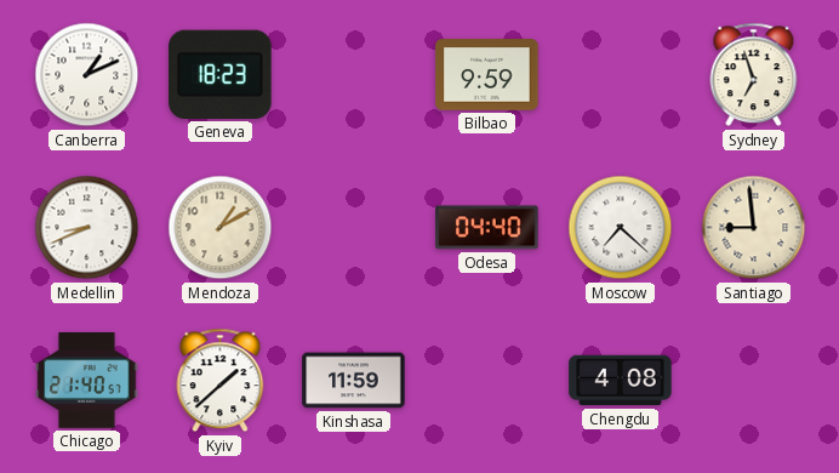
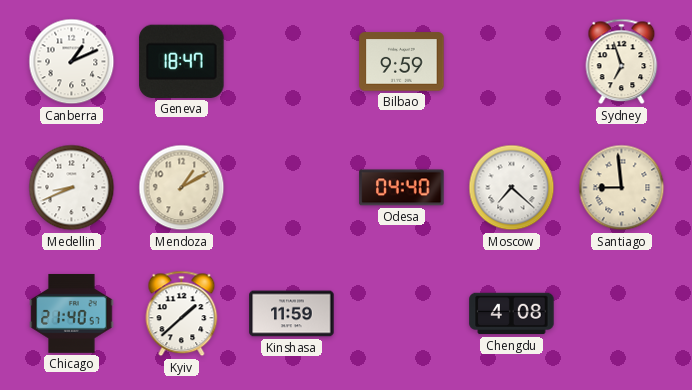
Geneva: 18:23 -> 18:47 (182, 61)
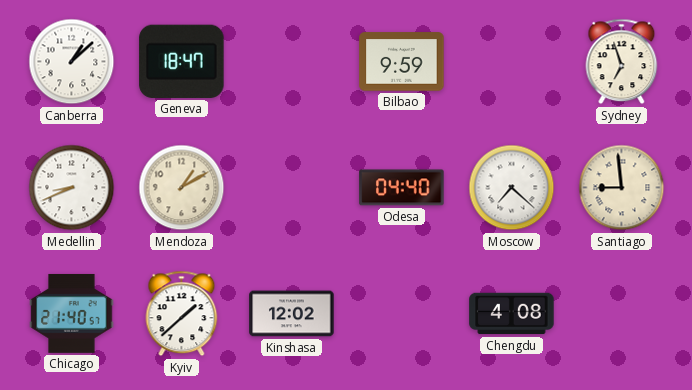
Canberra: 1:11 -> 1:08 (72, 62)
Kinshasa: 11:59 -> 12:02 (292, 314)
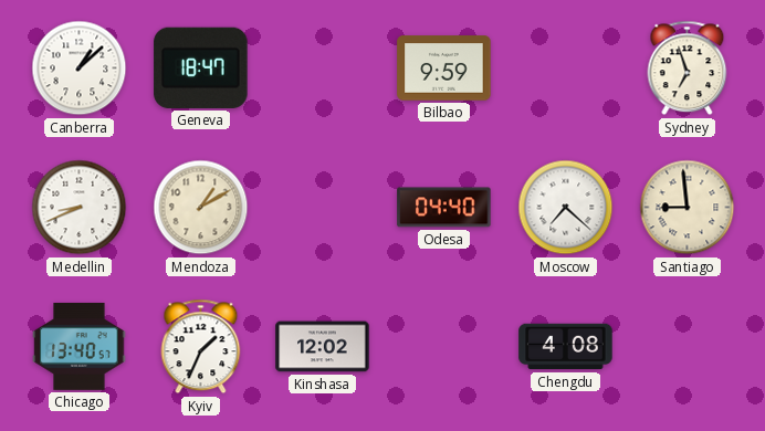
Chicago: 21:40 -> 13:40 (80, 346)
Kyiv: 1:38 -> 1:34 (201, 347)
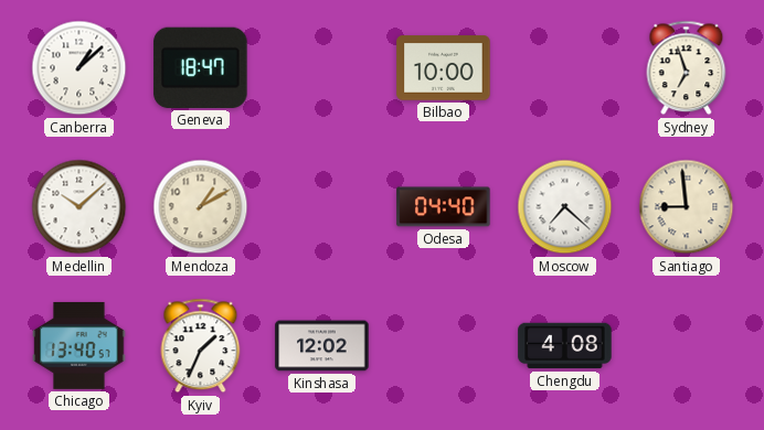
Bilbao: 9:59 -> 10:00 (444, 68)
Medellin: 8:41 -> 10:08 (79, 207)
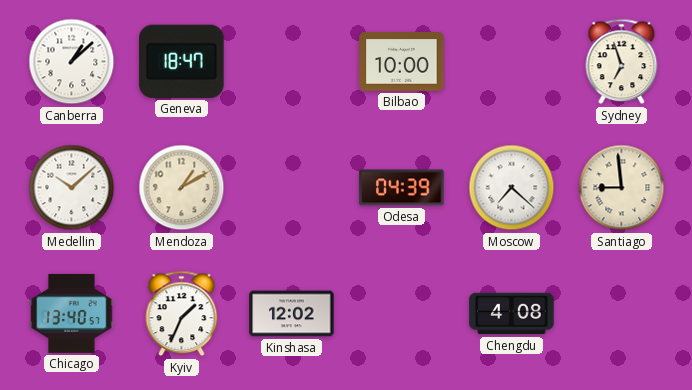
Odesa: 04:40 -> 04:39 (402, 188)
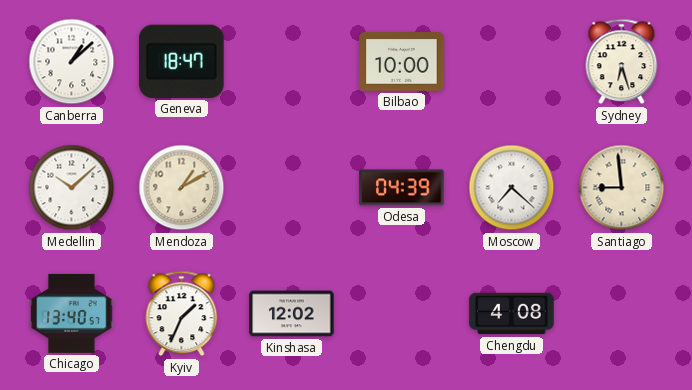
Sydney: 6:57 -> 6:27 (622, 62)
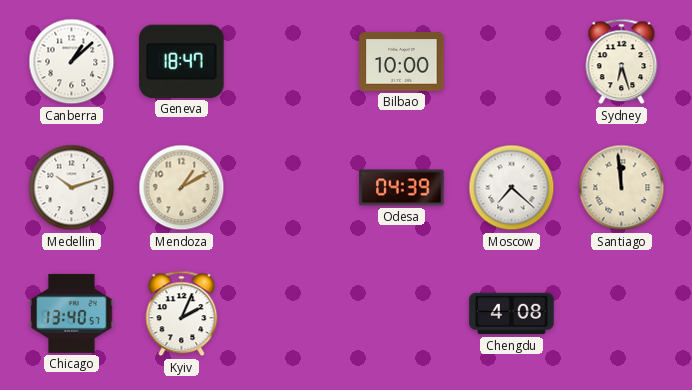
Medellin: 10:08 -> 10:12 (72, 188)
Santiago: 8:59 -> 11:59 (622, 188)
Kyiv: 1:34 -> 2:04 (182, 314)
Kinshasa: 12:02 -> none (292, 314)
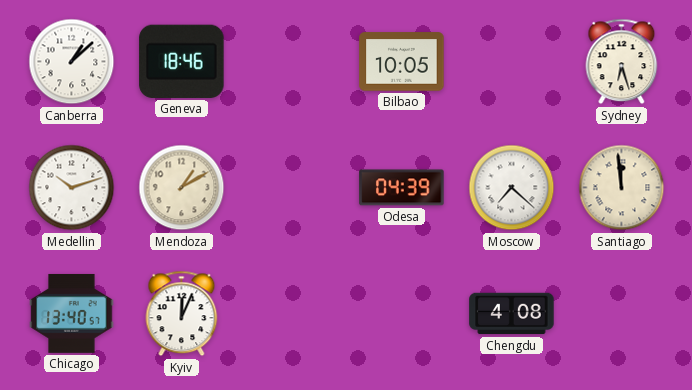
Geneva: 18:47 -> 18:46 (182, 61)
Bilbao: 10:00 -> 10:05 (402, 62)
Kyiv: 2:04 -> 12:04 (182, 314)
